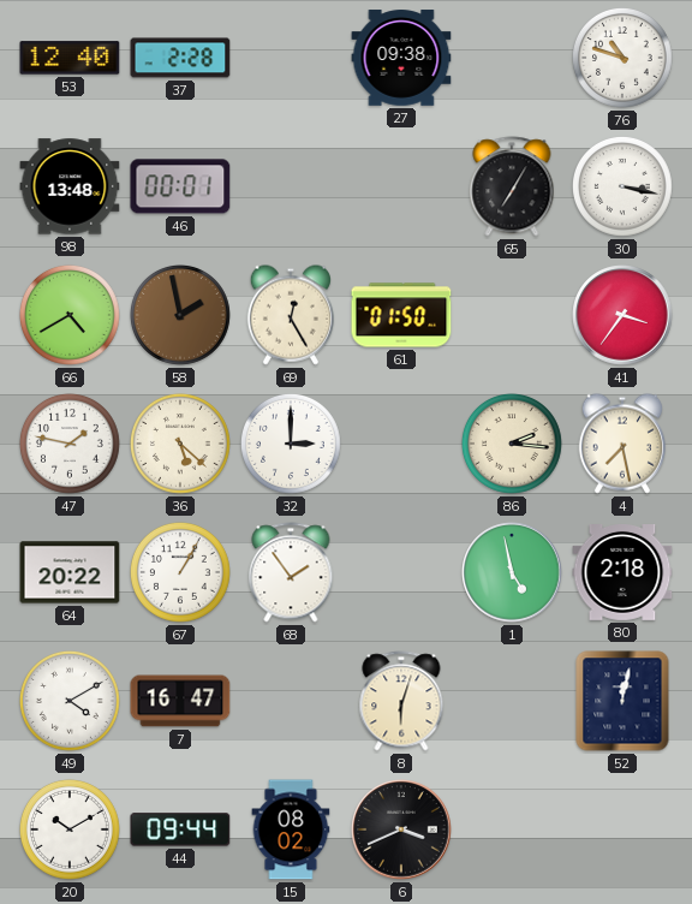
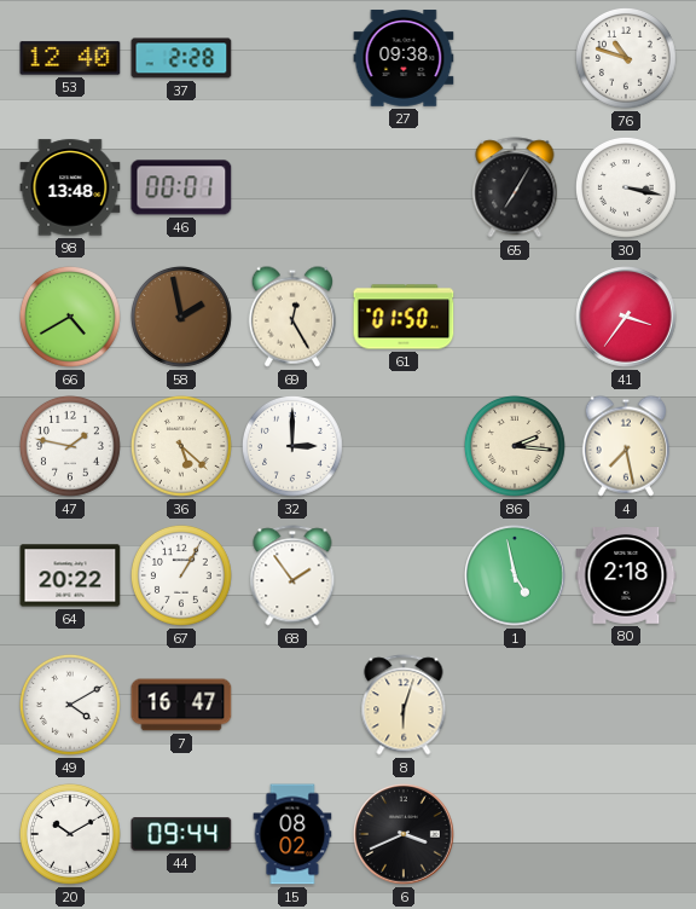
52: 12:02 -> none (622, 701)
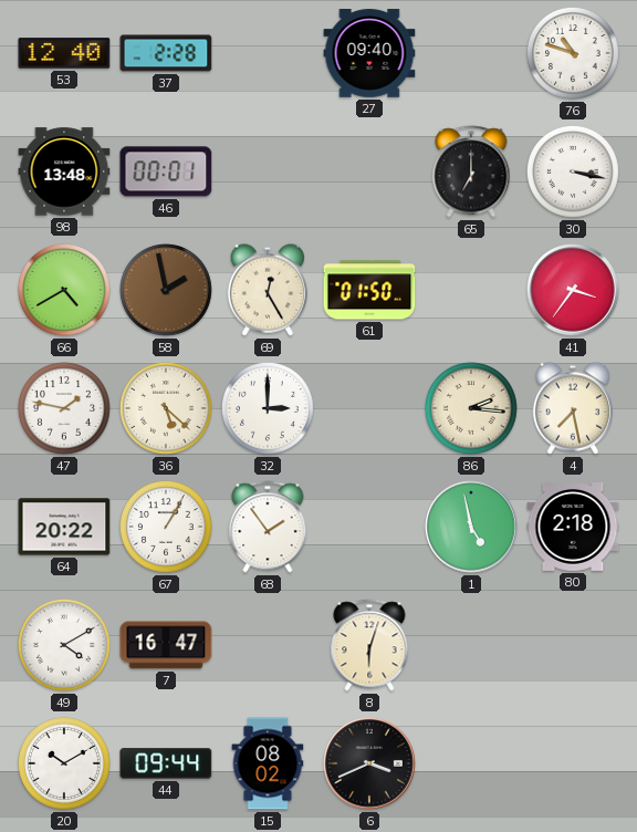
27: 09:38 -> 09:40 (369, 53)
65: 7:05 -> 7:00 (471, 171)
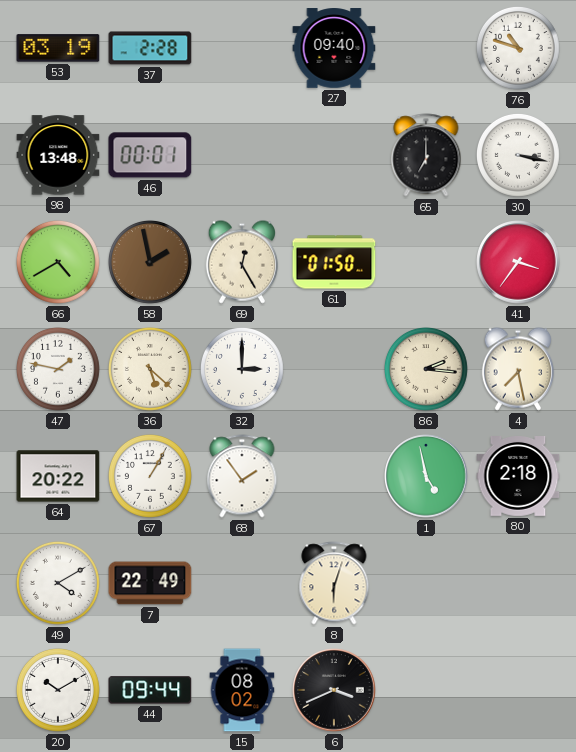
53: 12:40 -> 03:19 (58, 48)
7: 16:47 -> 22:49 (150, 583)
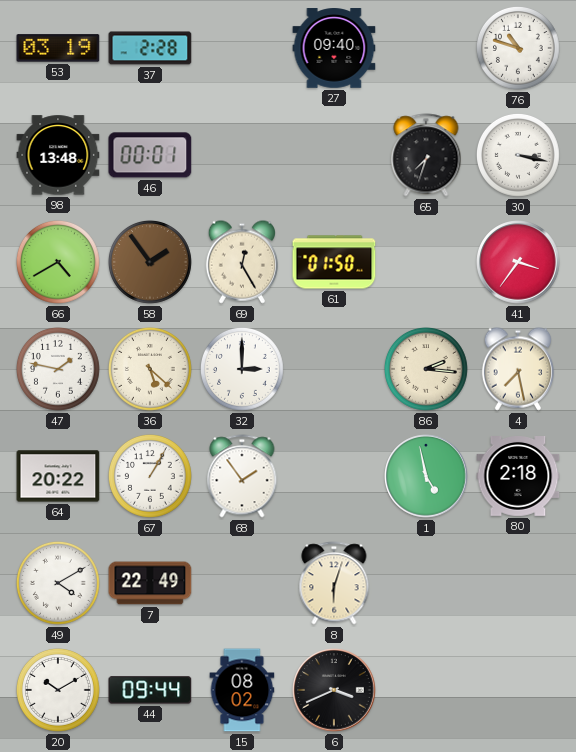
65: 7:00 -> 7:33 (426, 155)
58: 1:58 -> 1:54 (151, 263)
